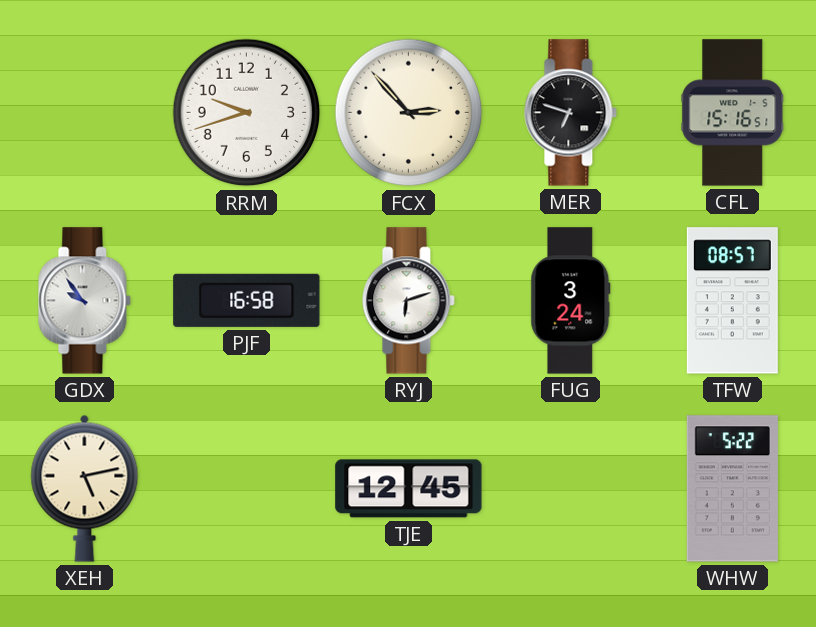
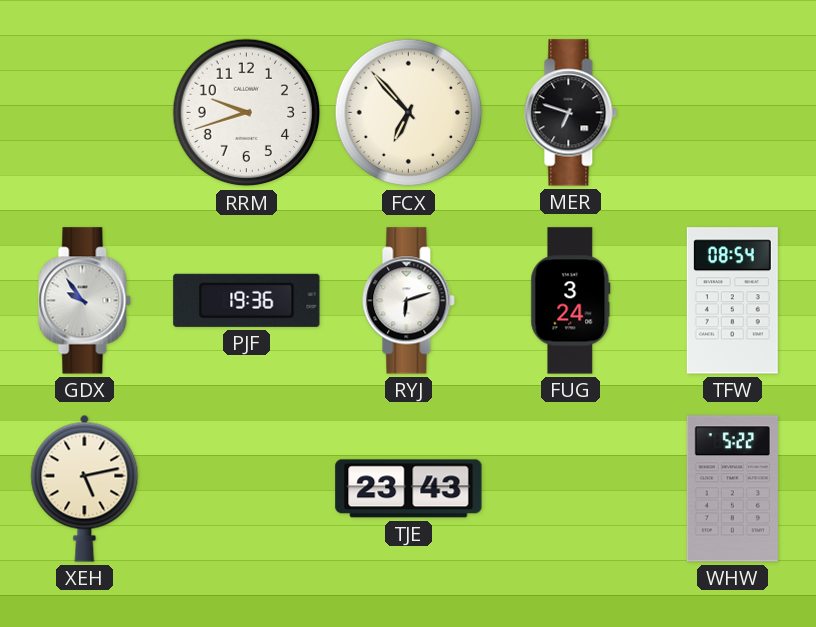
FCX: 2:53 -> 6:53 (409, 113)
CFL: 15:16 -> none (733, 113)
PJF: 16:58 -> 19:36 (247, 300)
TFW: 08:57 -> 08:54 (732, 301)
TJE: 12:45 -> 23:43 (409, 489)
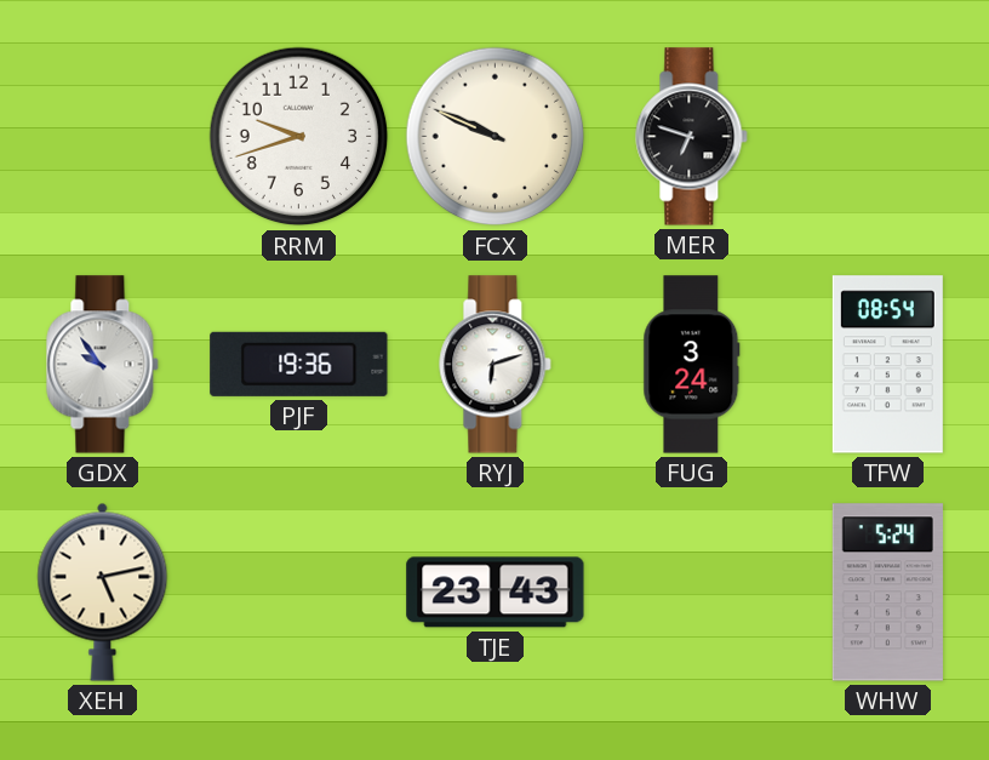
FCX: 6:53 -> 9:49 (496, 137)
WHW: 5:22 -> 5:24 (887, 593)
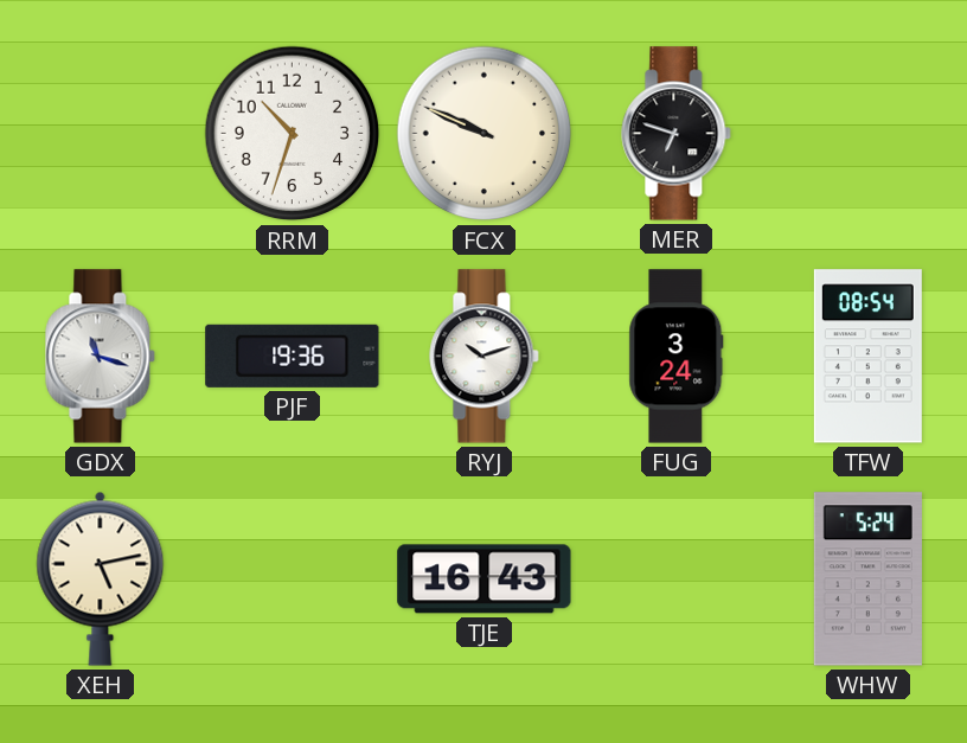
RRM: 9:42 -> 10:33 (293, 134)
GDX: 9:54 -> 11:18 (101, 357)
RYJ: 6:12 -> 10:12 (485, 357)
TJE: 23:43 -> 16:43 (485, 579)
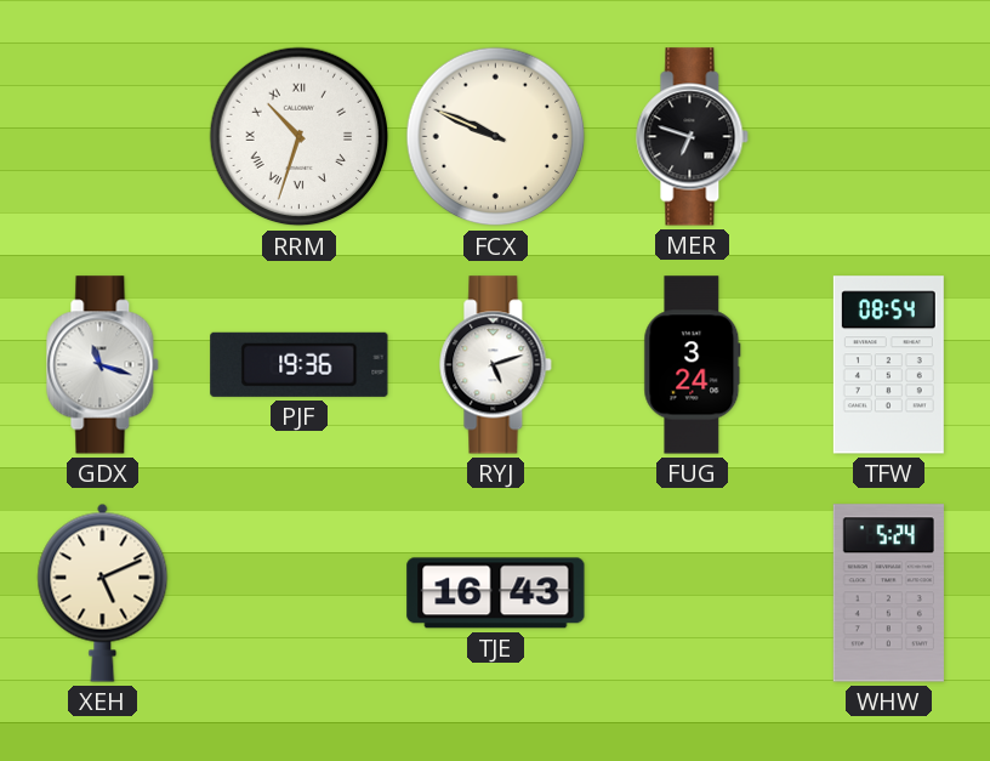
RRM numerals: Arabic -> Roman (300, 137)
RYJ: 10:12 -> 5:12 (496, 365)
XEH: 5:13 -> 5:11 (103, 592)
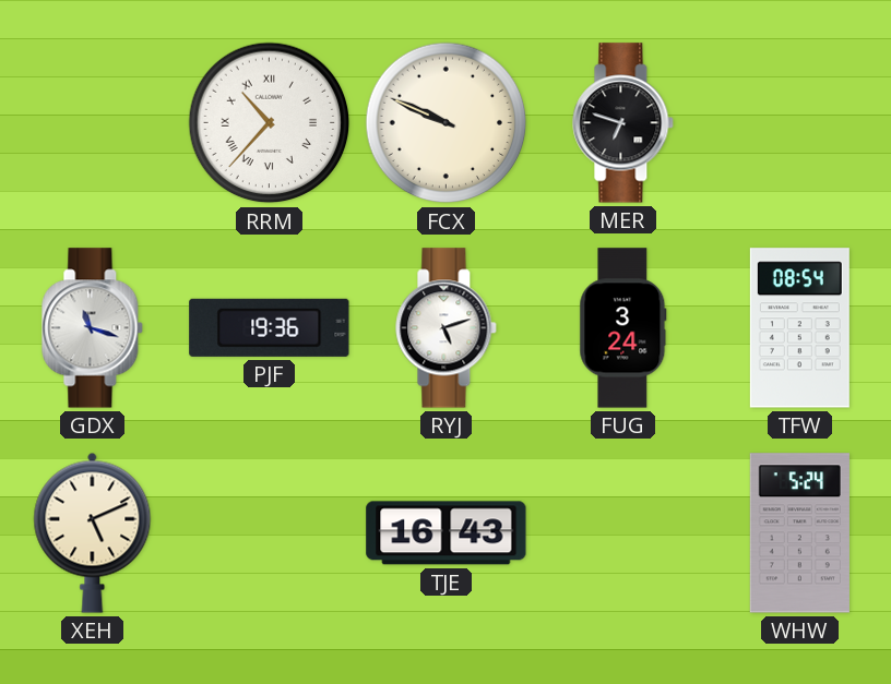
RRM: 10:33 -> 10:37 (270, 123)
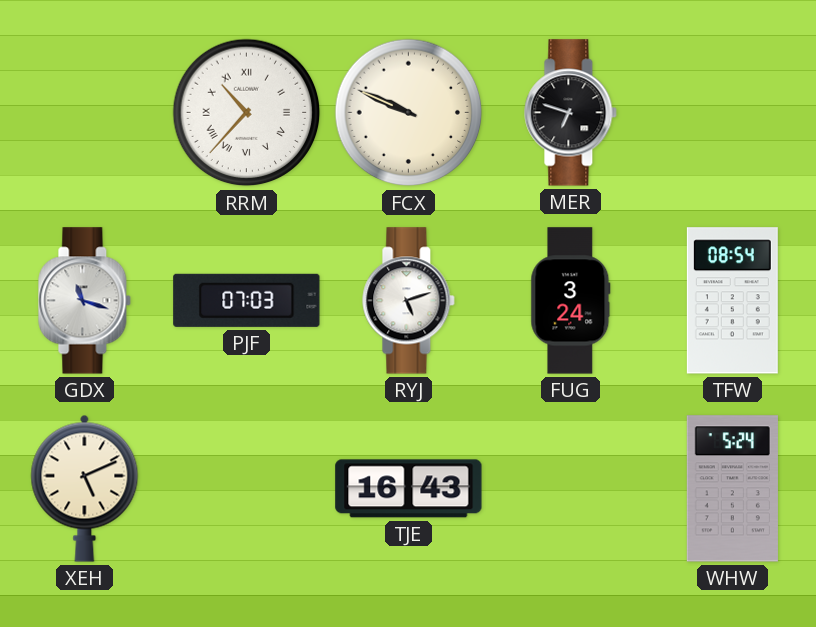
PJF: 19:36 -> 07:03 (247, 300)
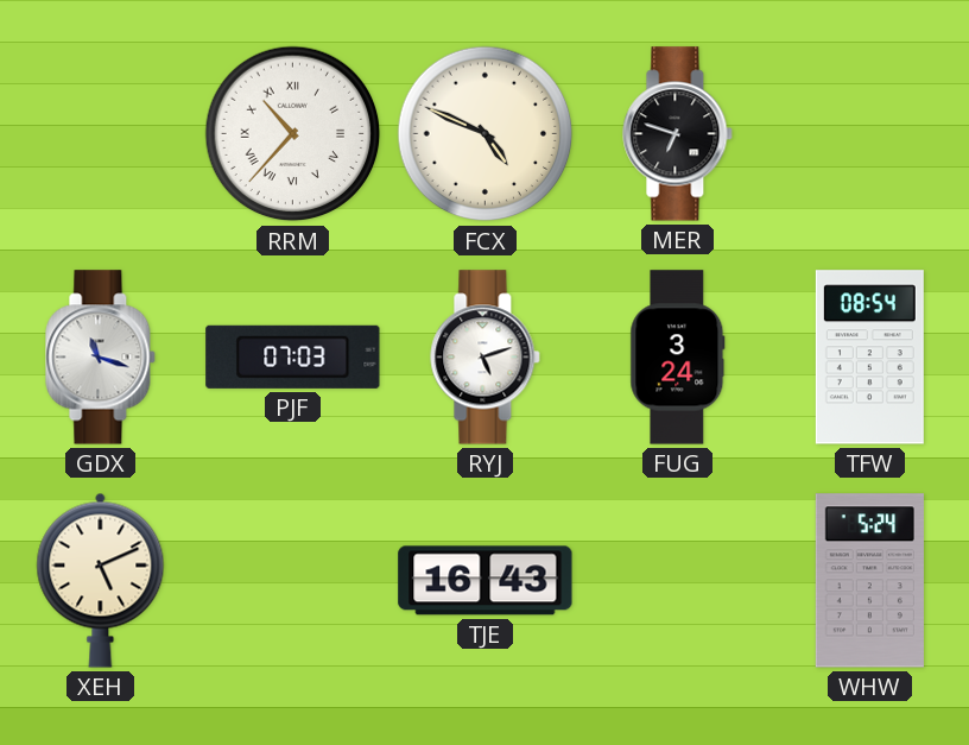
FCX: 9:49 -> 4:49 (486, 134)
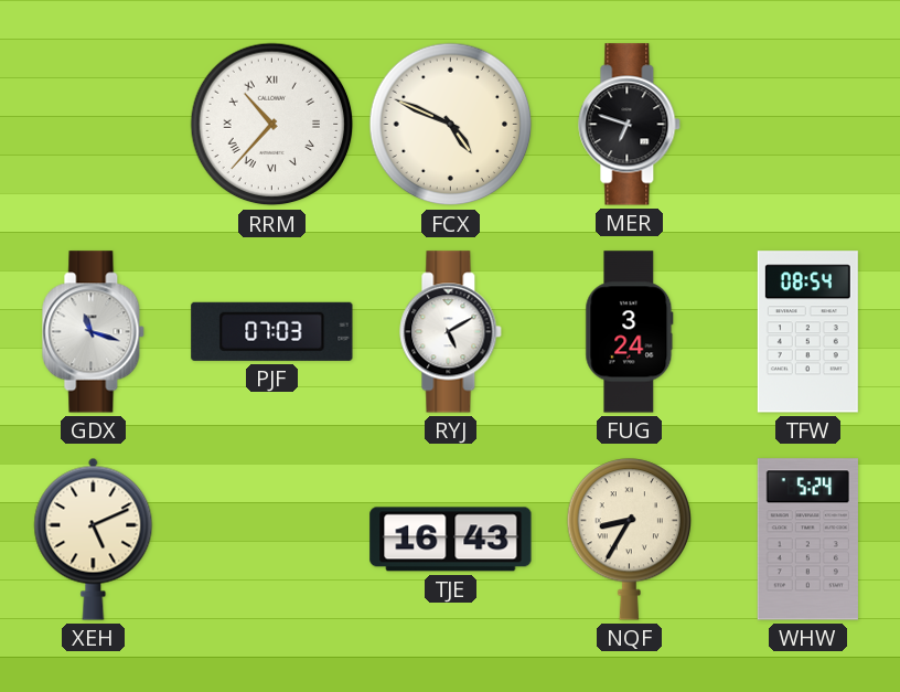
RYJ: 5:12 -> 5:10 (451, 332)
NQF: none -> 8:35 (629, 540)
